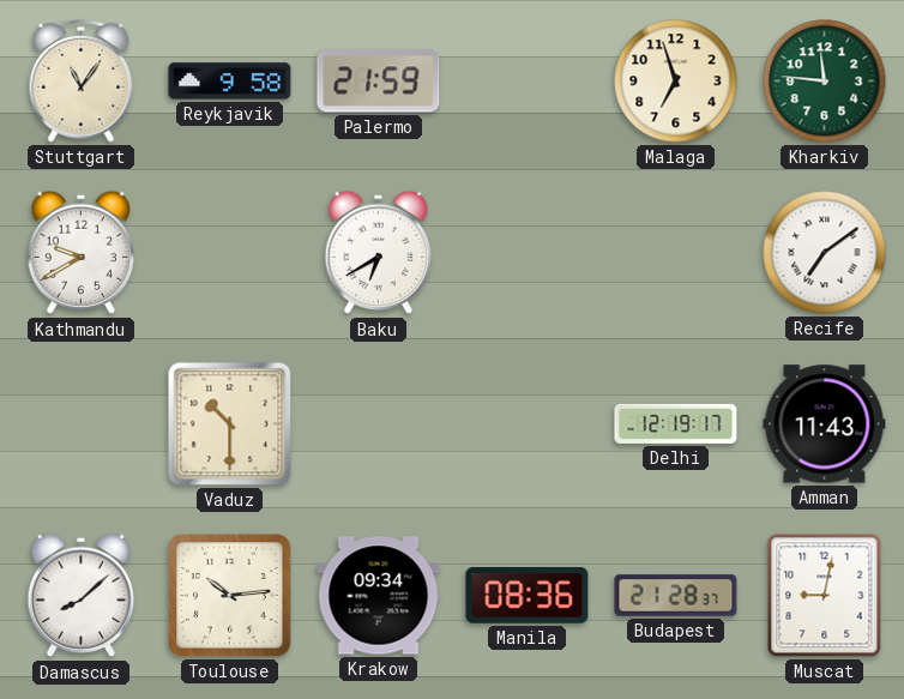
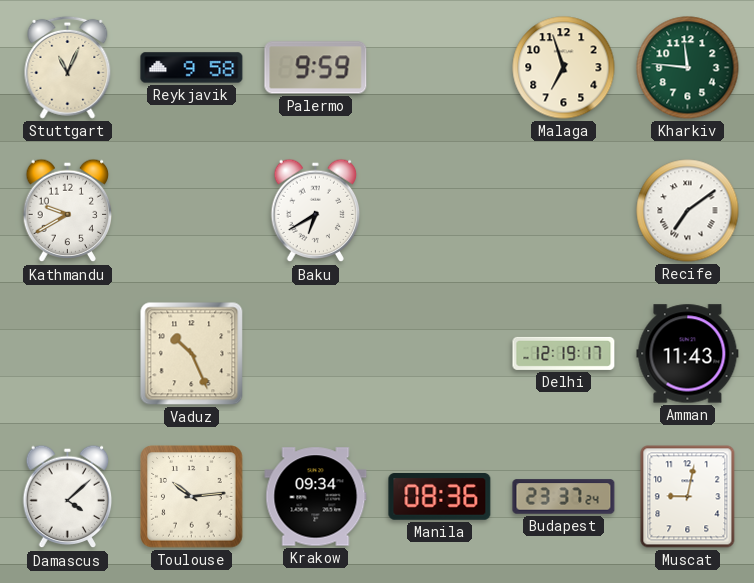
Stuttgart: 11:06 -> 11:04 (68, 67)
Palermo: 21:59 -> 9:59 (316, 68)
Vaduz: 10:30 -> 10:26 (192, 354)
Damascus: 8:08 -> 4:08 (68, 497)
Budapest: 21:28 -> 23:37 (564, 497)
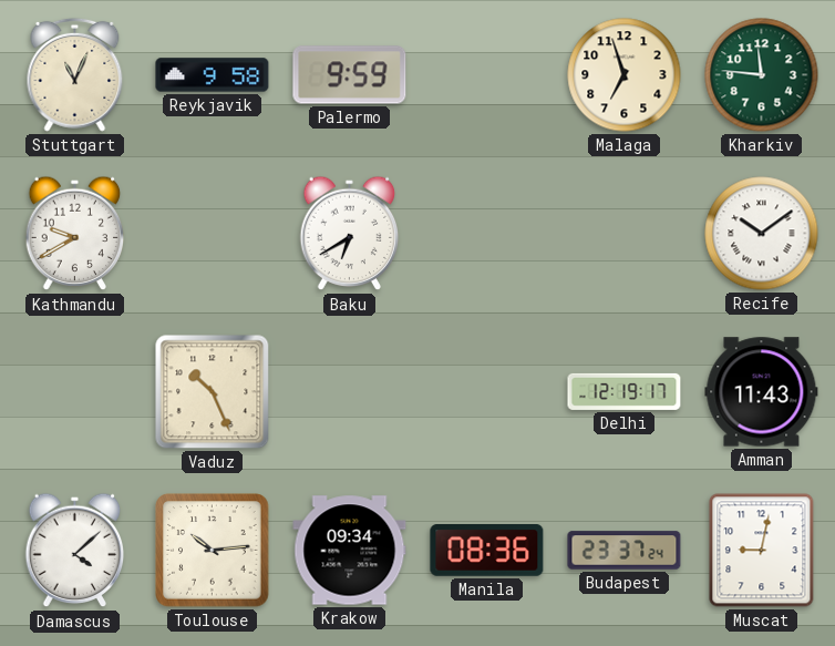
Recife: 7:09 -> 10:09 (762, 234)
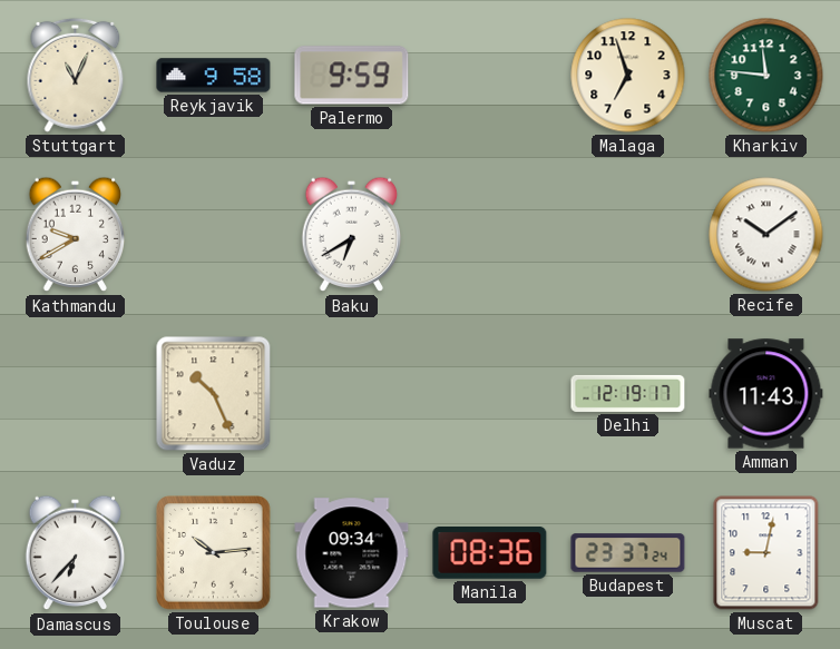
Damascus: 4:08 -> 6:37 (76, 553)
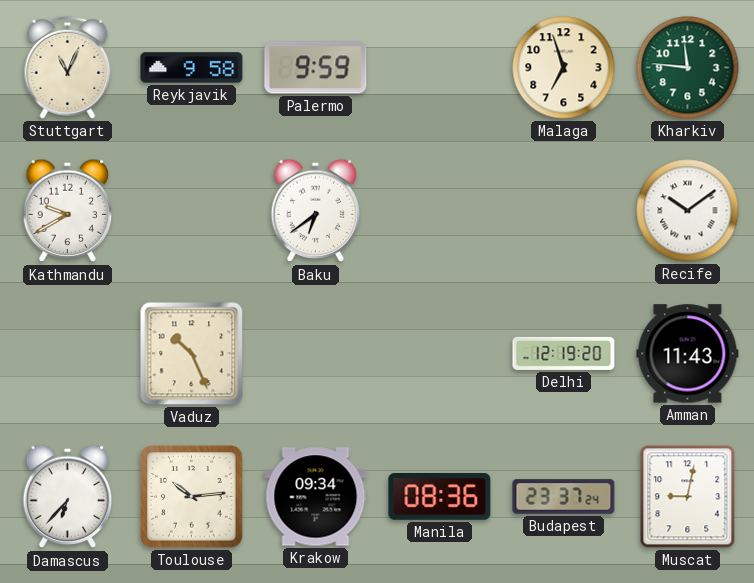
Baku: 6:40 -> 6:39 (316, 211)
Delhi: 12:19:17 -> 12:19:20 (564, 353)
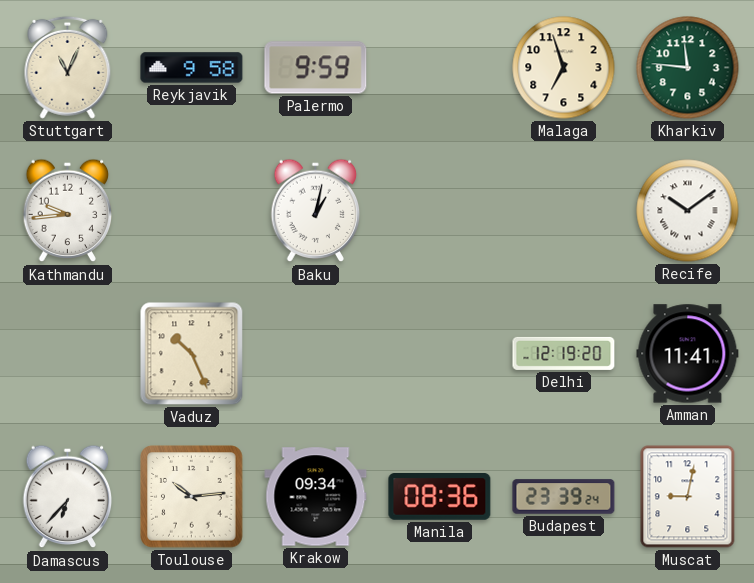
Kathmandu: 9:40 -> 9:44 (68, 211)
Baku: 6:39 -> 1:02 (316, 211)
Amman: 11:43 -> 11:41 (688, 354)
Budapest: 23:37 -> 23:39 (564, 497)
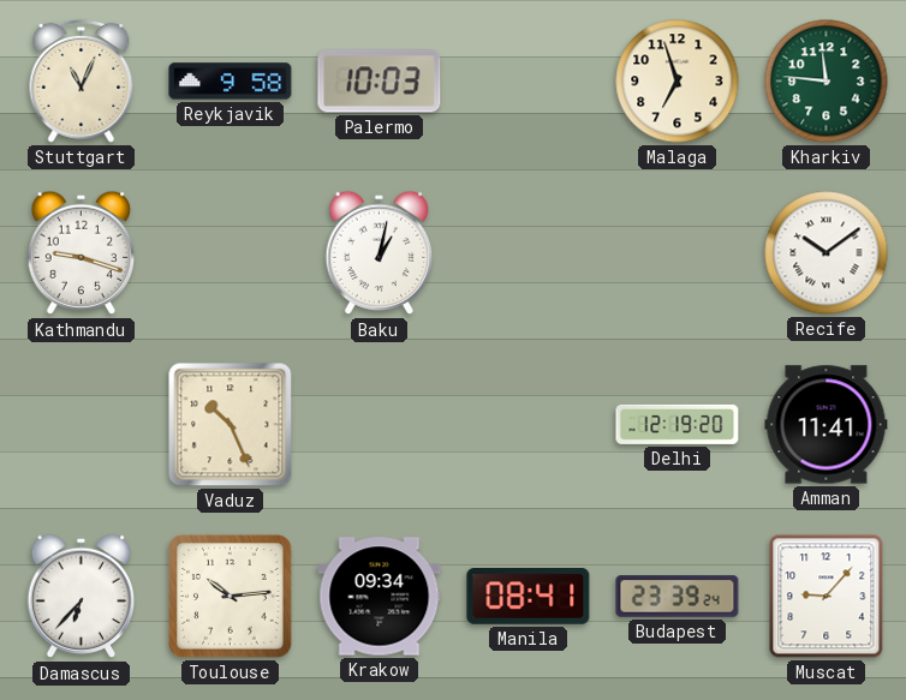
Palermo: 9:59 -> 10:03 (380, 82)
Kathmandu: 9:44 -> 9:18 (82, 253)
Manila: 08:36 -> 08:41 (529, 597)
Muscat: 9:02 -> 9:07 (827, 597)
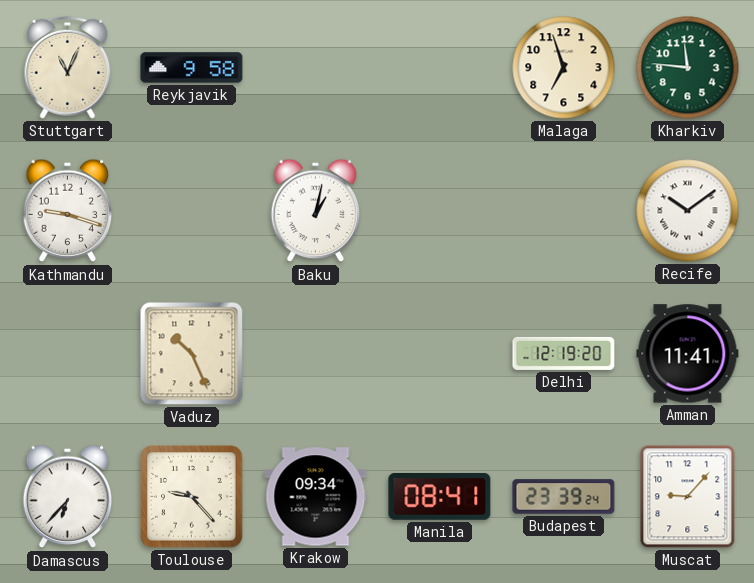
Palermo: 10:03 -> none (380, 82)
Toulouse: 10:14 -> 9:23 (192, 497)
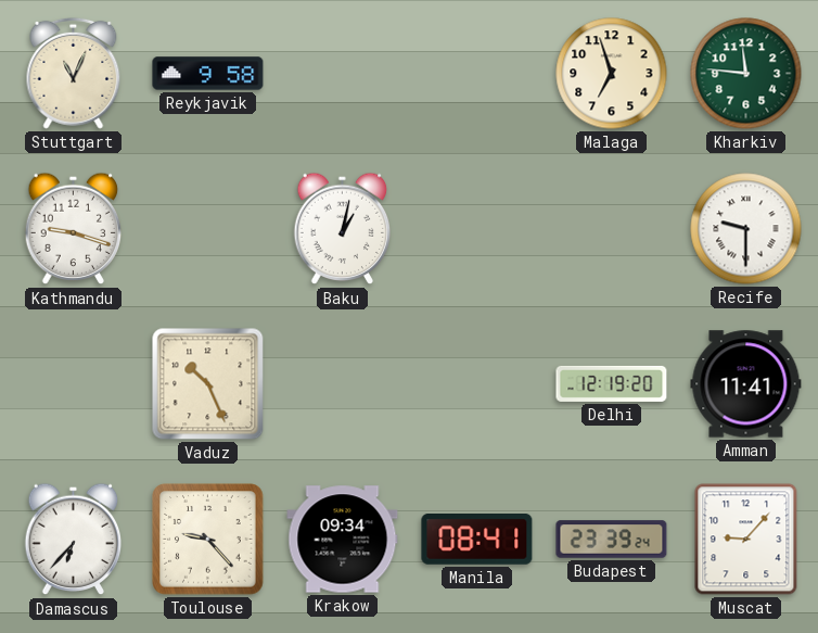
Recife: 10:09 -> 9:30 (746, 229)
